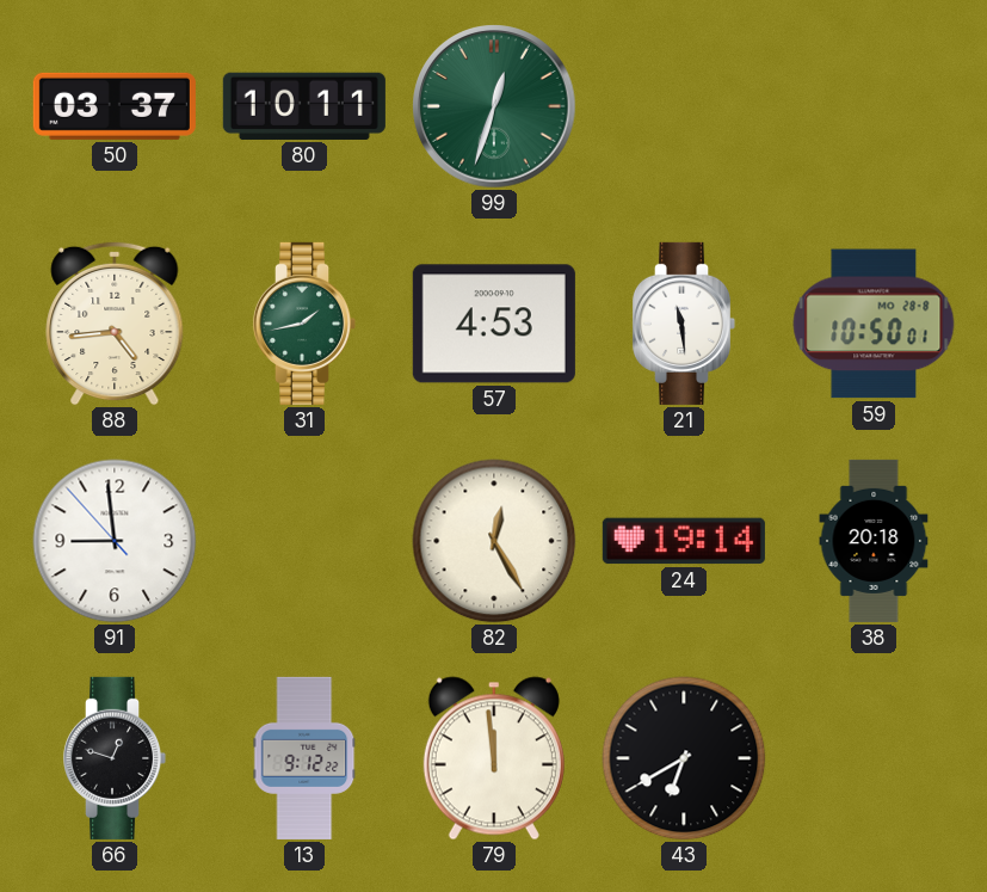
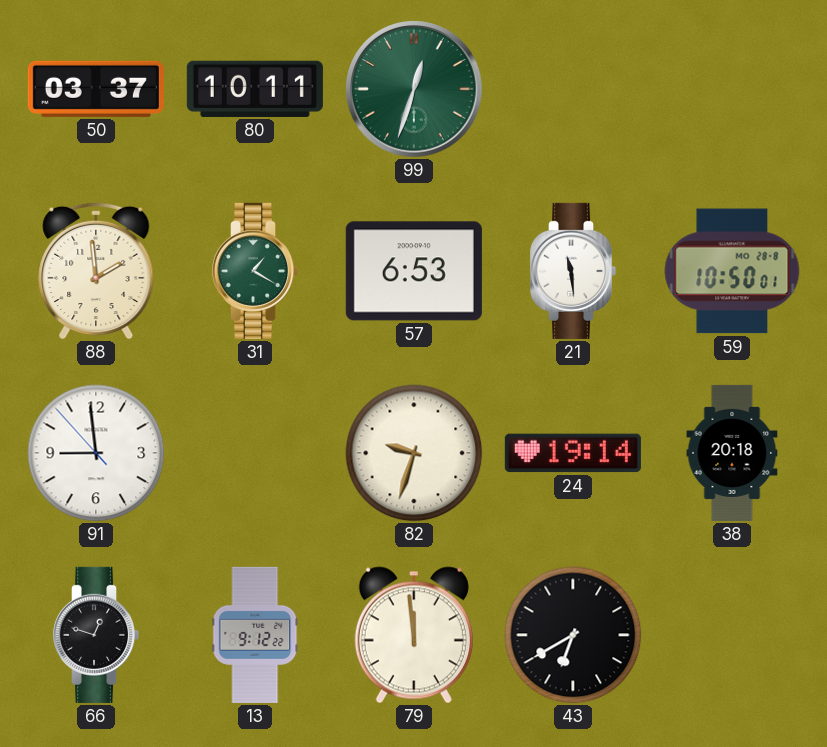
88: 4:44 -> 1:59 (96, 271)
31: 1:43 -> 1:20 (255, 271)
57: 4:53 -> 6:53 (414, 271)
82: 12:25 -> 9:33 (414, 453)
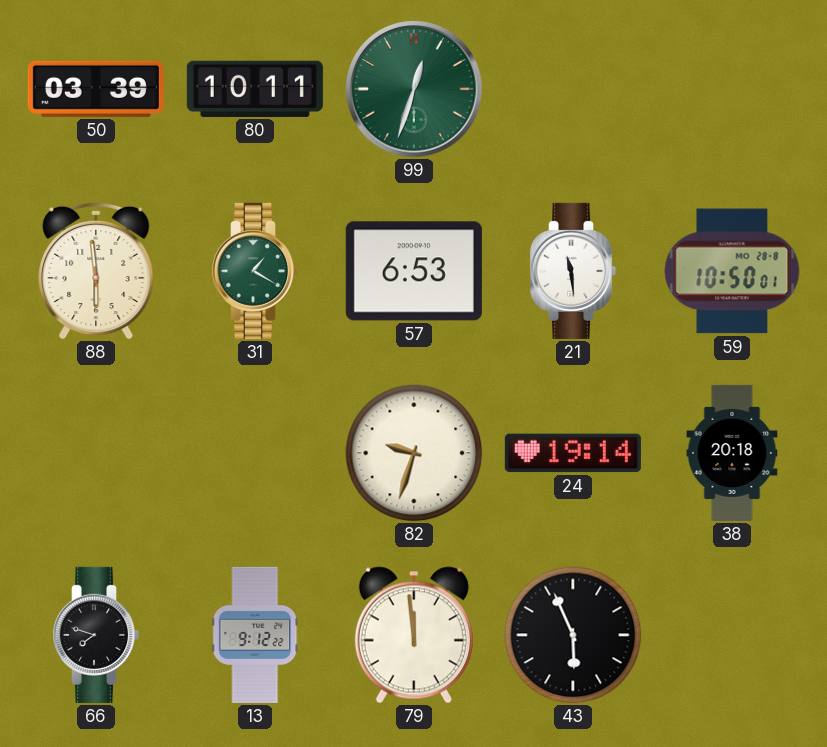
50: 03:37 -> 03:39 (96, 89)
88: 1:59 -> 5:59 (96, 271)
91: 8:58 -> none (96, 453)
66: 12:48 -> 7:48 (96, 635)
43: 6:40 -> 5:56 (573, 635)
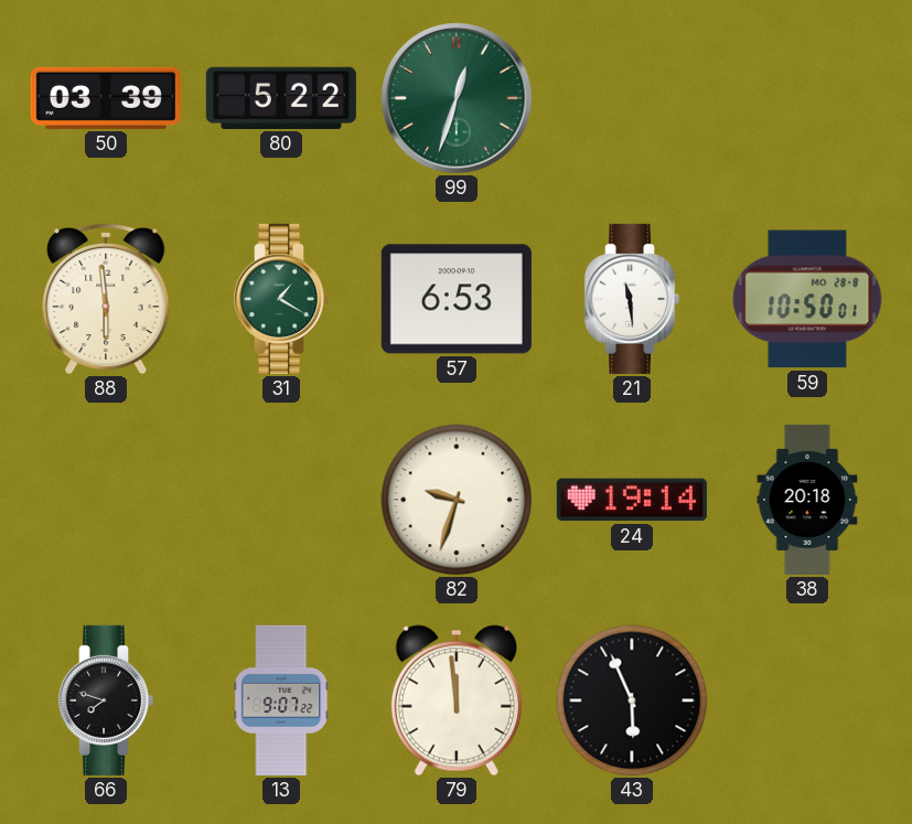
80: 10:11 -> 5:22 (281, 98)
13: 9:12 -> 9:07 (281, 700)
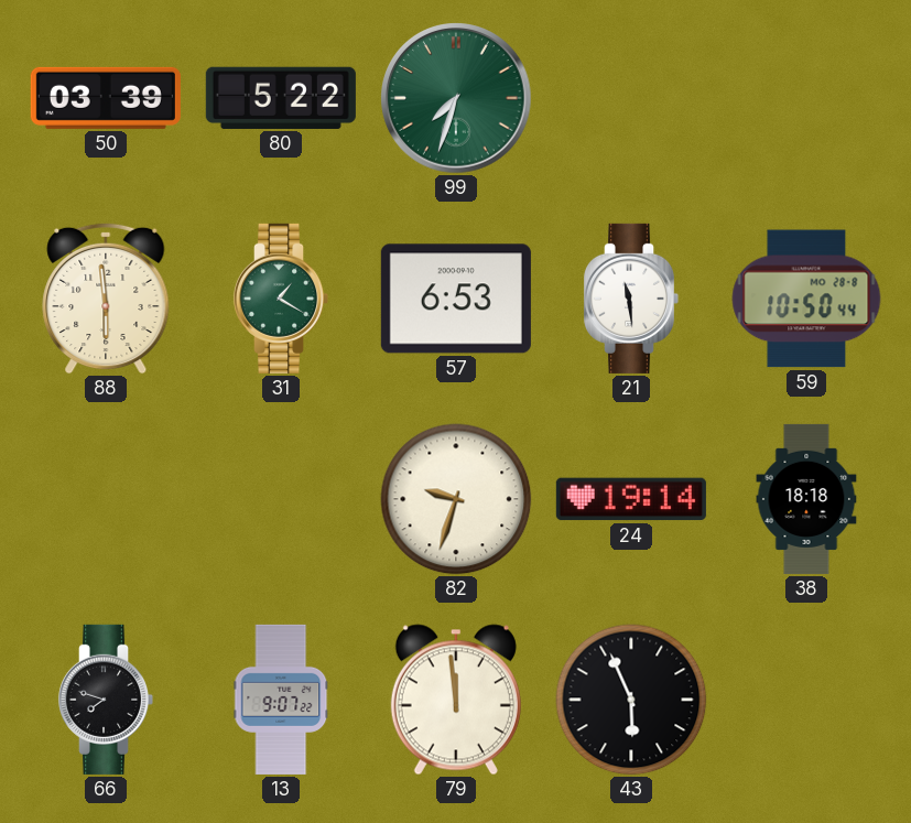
99: 12:33 -> 7:33 (456, 98)
59: 10:50:01 -> 10:50:44 (806, 299)
38: 20:18 -> 18:18 (806, 499)
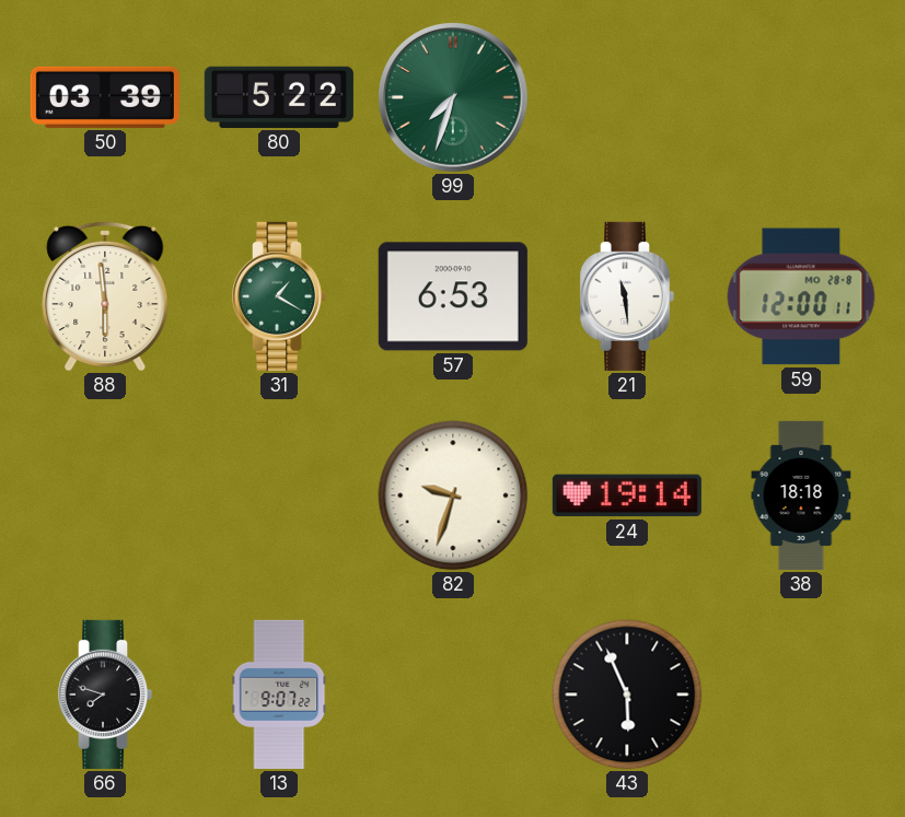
59: 10:50 -> 12:00 (801, 296)
79: 11:59 -> none (456, 700)
